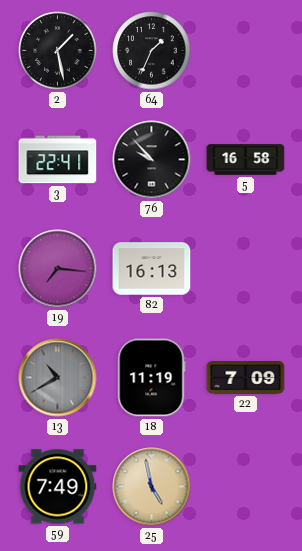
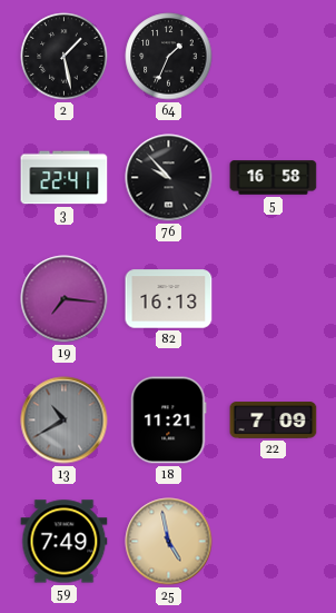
18: 11:19 -> 11:21 (169, 421)
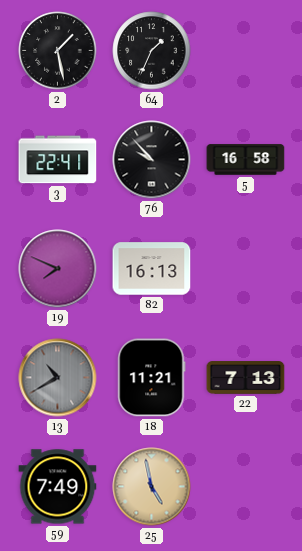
19: 7:16 -> 7:49 (58, 269)
22: 7:09 -> 7:13 (246, 378)
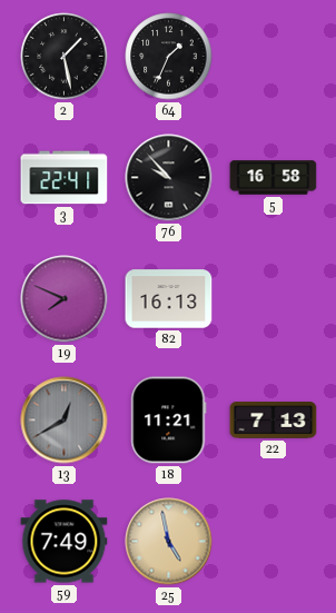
13: 10:40 -> 12:40 (65, 421)
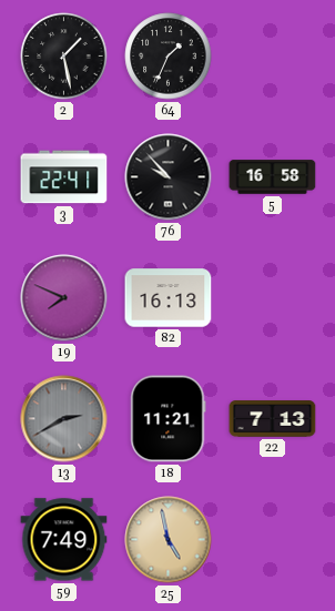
13: 12:40 -> 2:40 (64, 419)
